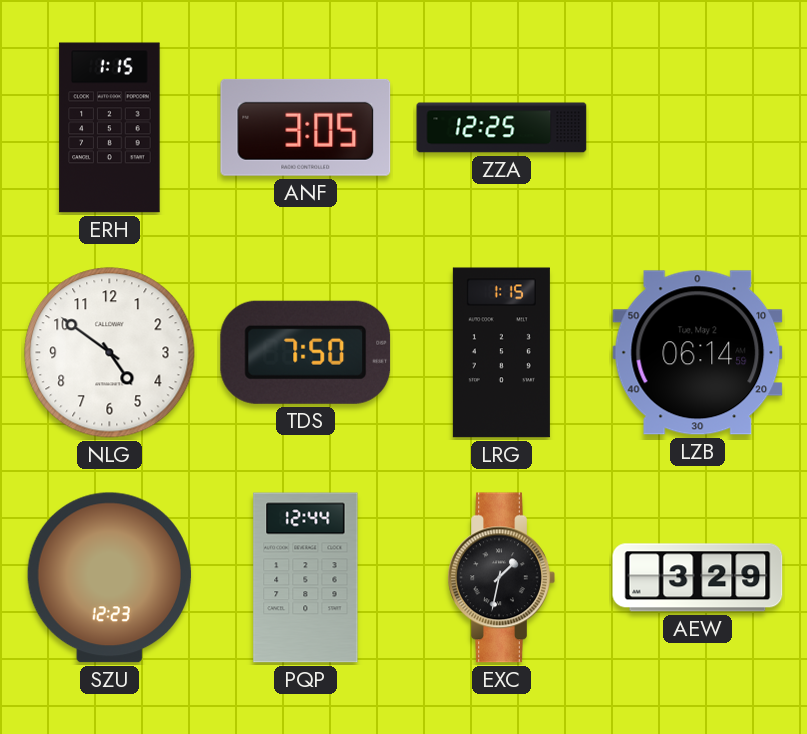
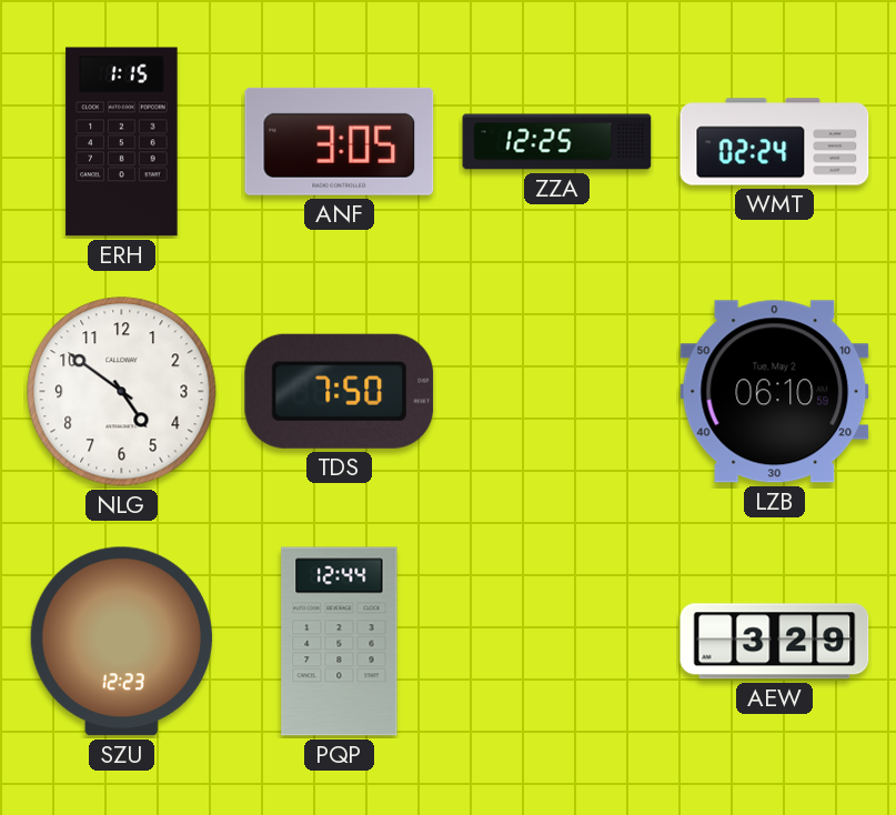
WMT: none -> 02:24 (775, 142)
LRG: 1:15 -> none (501, 353)
LZB: 06:14 -> 06:10 (775, 392)
EXC: 1:32 -> none (501, 578)
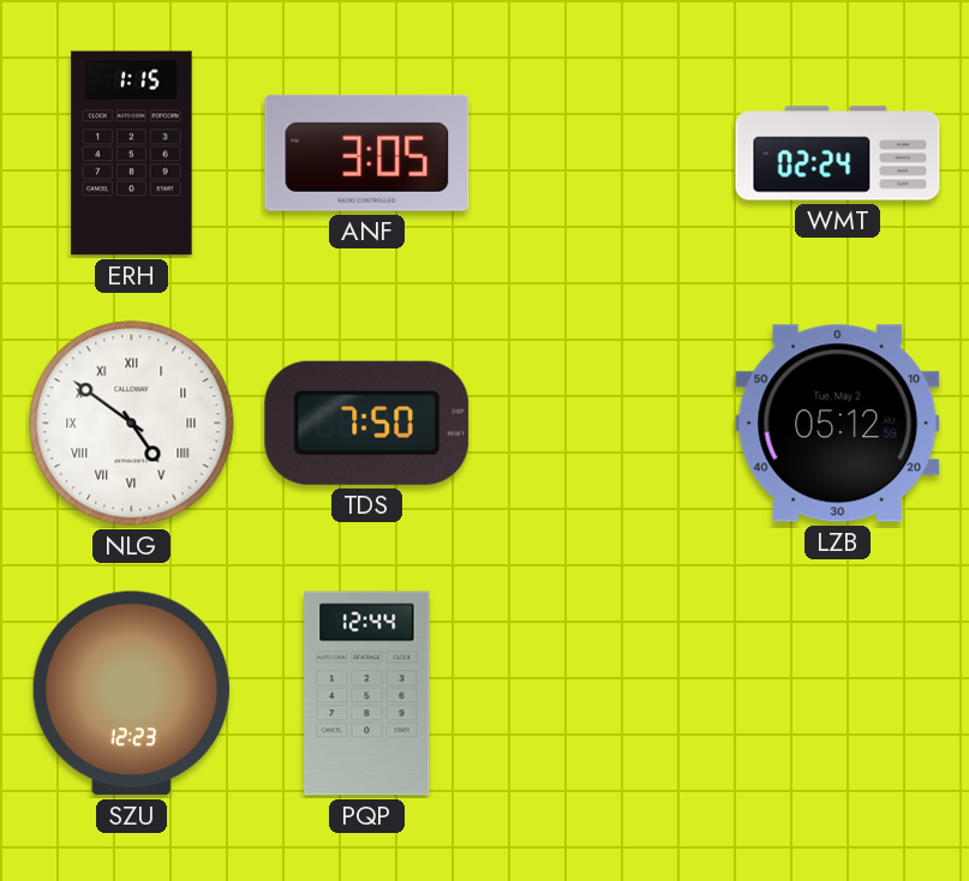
ZZA: 12:25 -> none (557, 142)
NLG numerals: Arabic -> Roman (132, 424)
LZB: 06:10 -> 05:12 (838, 424)
AEW: 3:29 -> none (775, 642)
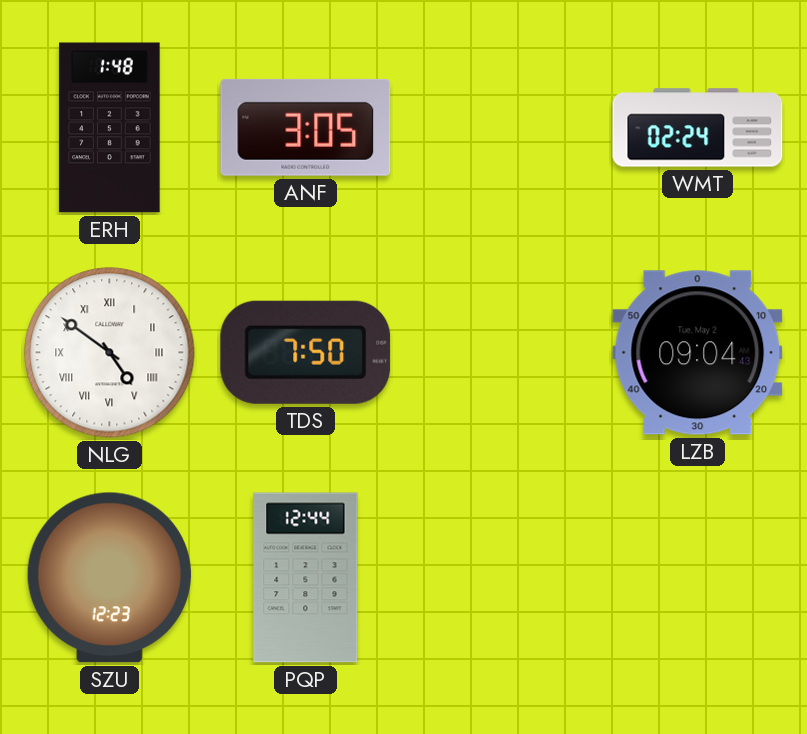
ERH: 1:15 -> 1:48 (110, 128)
LZB: 05:12 -> 09:04 (698, 353)
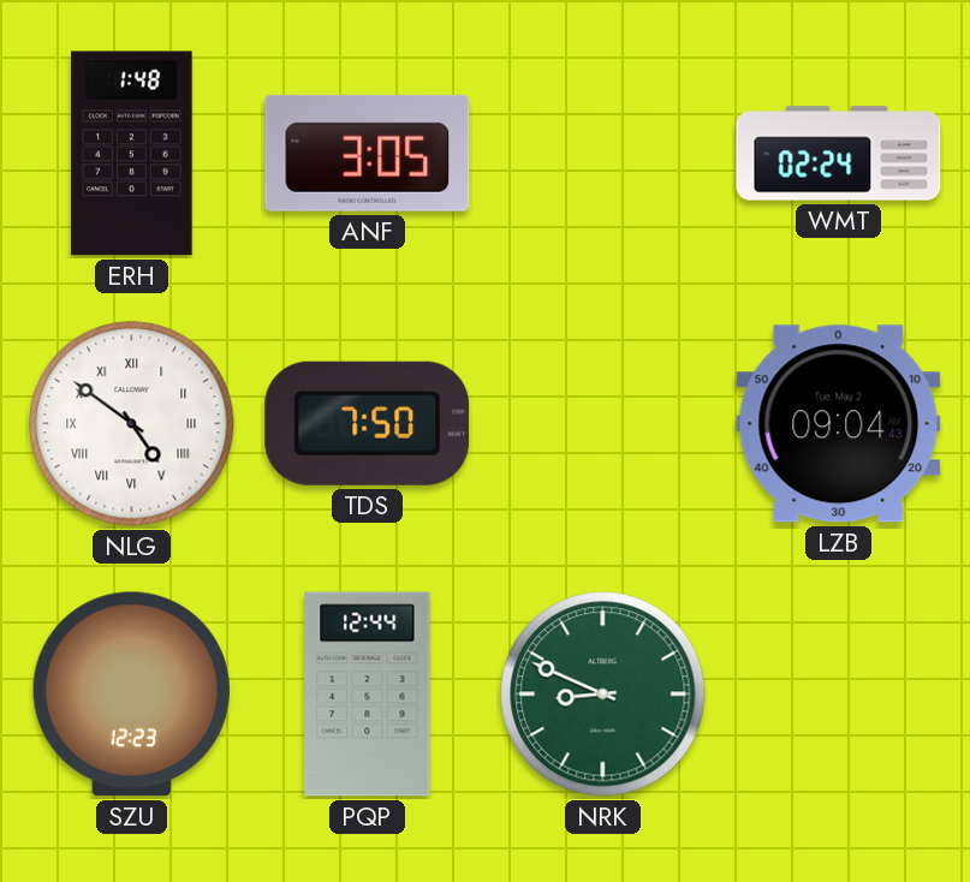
NRK: none -> 8:49 (603, 695)
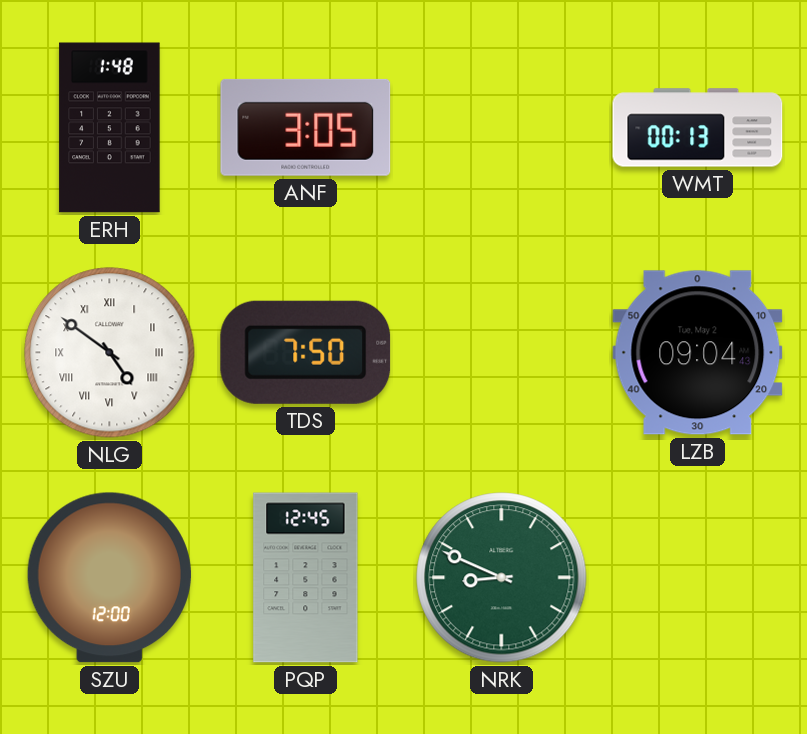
WMT: 02:24 -> 00:13 (698, 128)
SZU: 12:23 -> 12:00 (109, 578)
PQP: 12:44 -> 12:45 (306, 578)
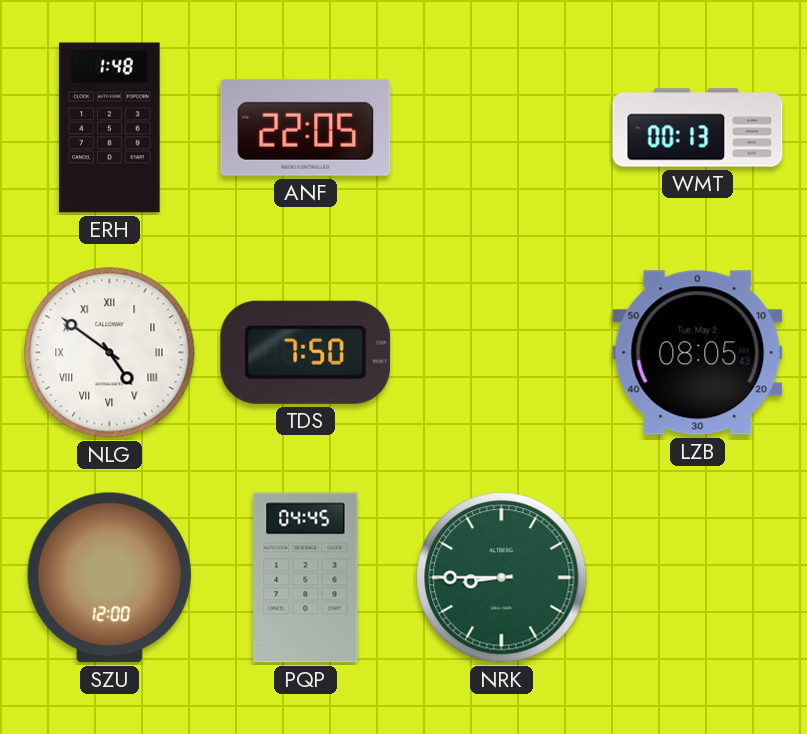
ANF: 3:05 -> 22:05 (306, 127)
LZB: 09:04 -> 08:05 (698, 353)
PQP: 12:45 -> 04:45 (306, 578)
NRK: 8:49 -> 8:45 (502, 578)
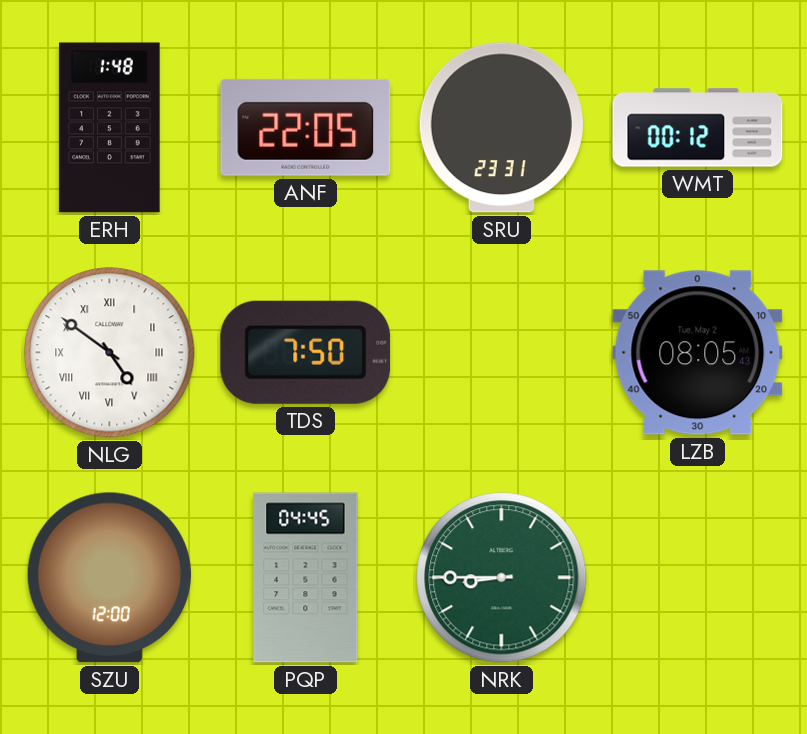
SRU: none -> 23:31 (501, 128)
WMT: 00:13 -> 00:12 (698, 128)
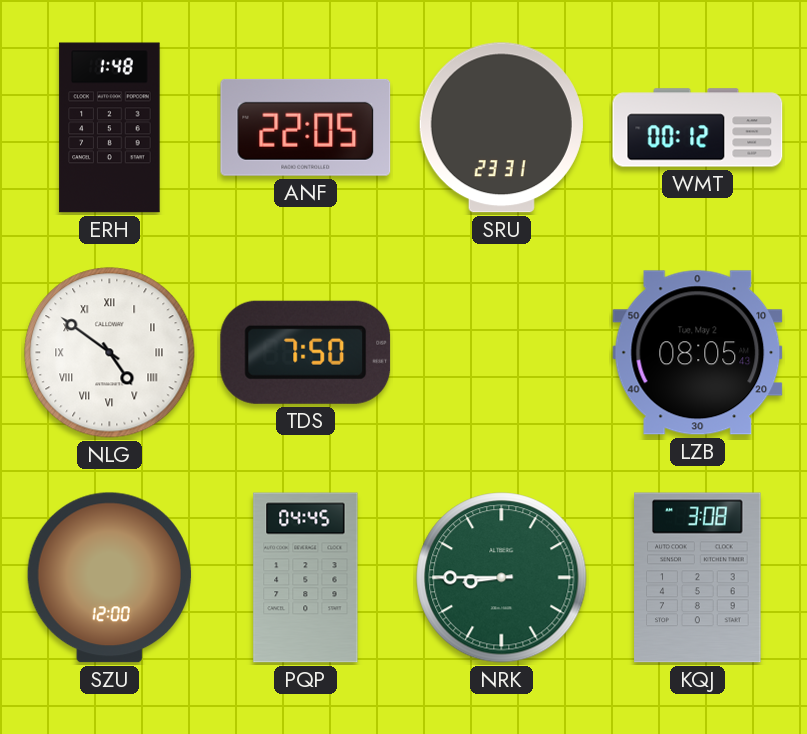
KQJ: none -> 3:08 (698, 578)
